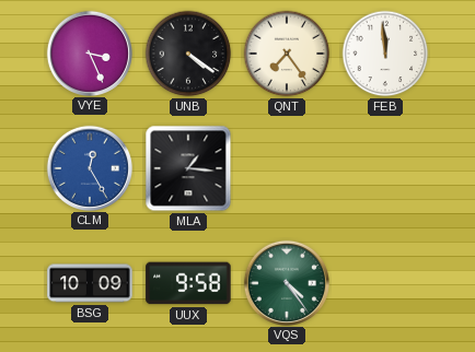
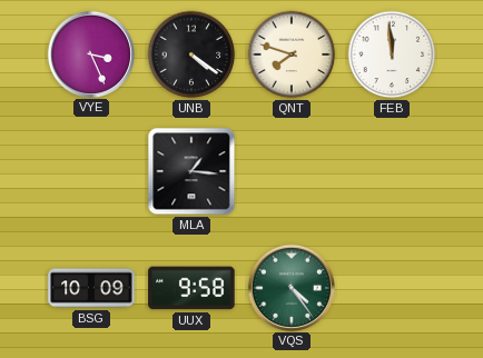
QNT: 7:24 -> 7:48 (292, 54)
CLM: 12:25 -> none (89, 167)
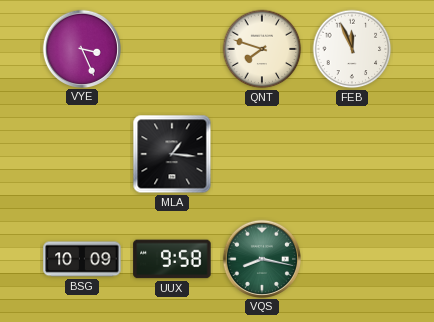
UNB: 4:21 -> none (191, 54)
FEB: 11:59 -> 11:56 (352, 49)
VQS: 4:24 -> 8:17 (261, 258)
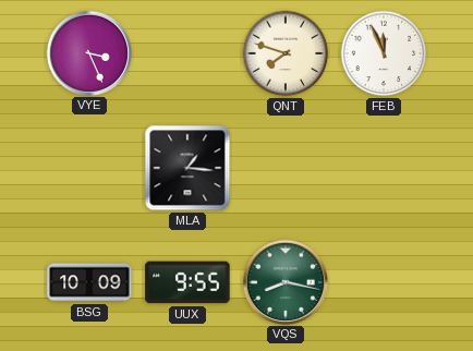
UUX: 9:58 -> 9:55 (187, 282)
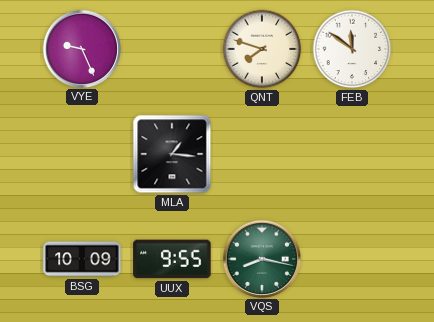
VYE: 3:26 -> 9:26 (81, 48)
FEB: 11:56 -> 11:51 (352, 49)
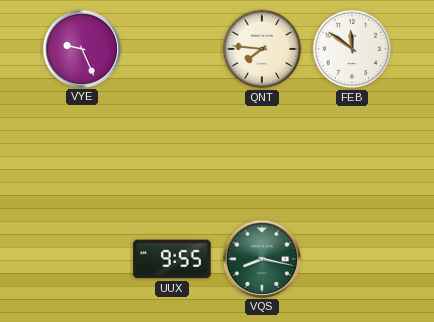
QNT: 7:48 -> 7:46 (262, 49)
MLA: 1:16 -> none (172, 154)
BSG: 10:09 -> none (82, 259)
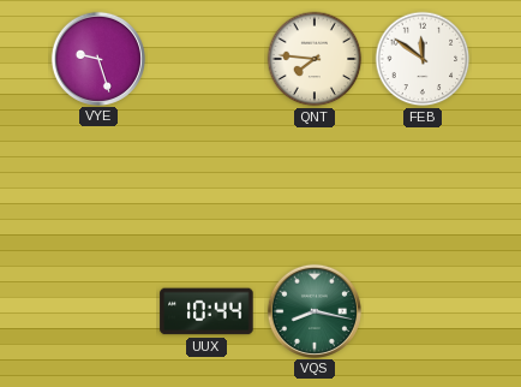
VYE: 9:26 -> 9:27 (97, 58)
UUX: 9:55 -> 10:44 (206, 311)
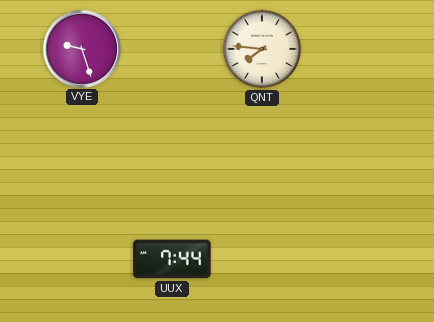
FEB: 11:51 -> none (423, 59)
UUX: 10:44 -> 7:44 (172, 259)
VQS: 8:17 -> none (313, 310)
